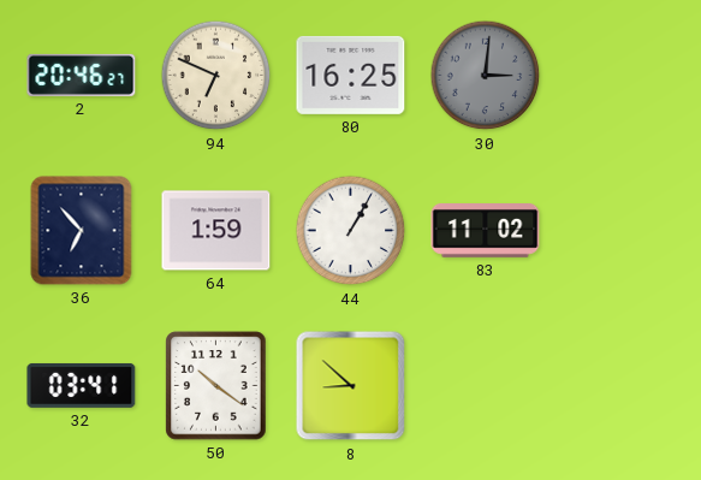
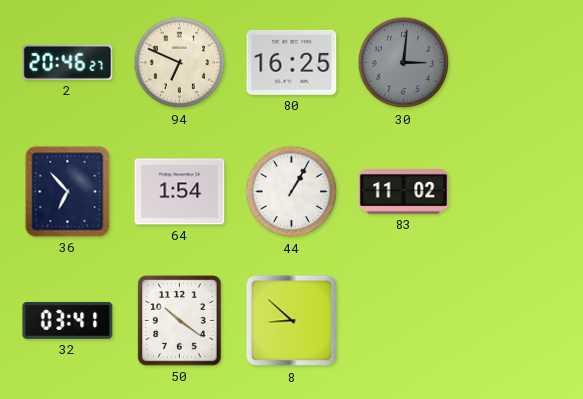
64: 1:59 -> 1:54 (180, 192)
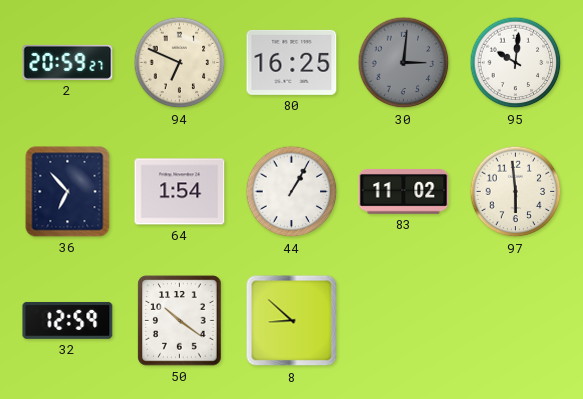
2: 20:46 -> 20:59 (68, 62)
95: none -> 10:01 (516, 63)
97: none -> 5:59 (516, 192)
32: 03:41 -> 12:59 (68, 320)
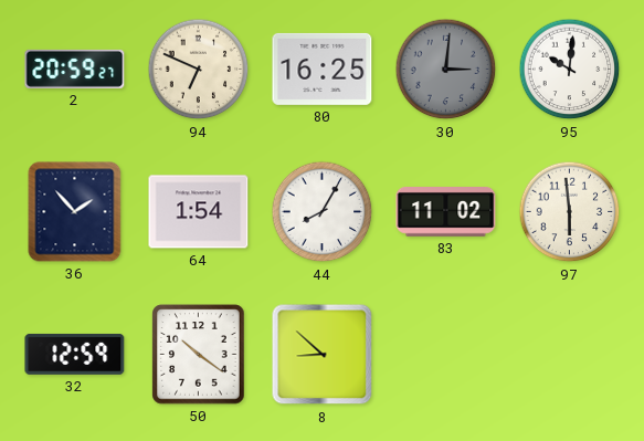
36: 6:53 -> 1:53 (75, 212)
44: 1:05 -> 8:05 (323, 212)
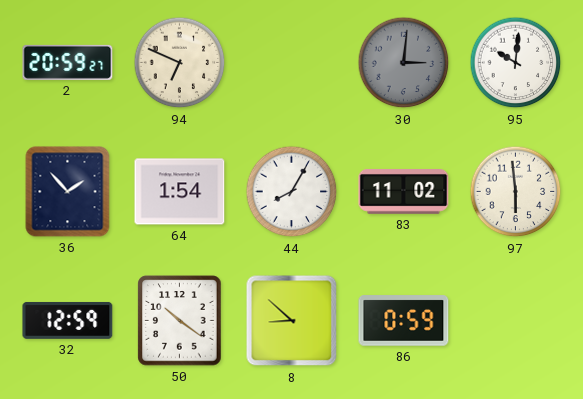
80: 16:25 -> none (323, 69)
86: none -> 0:59 (404, 321)
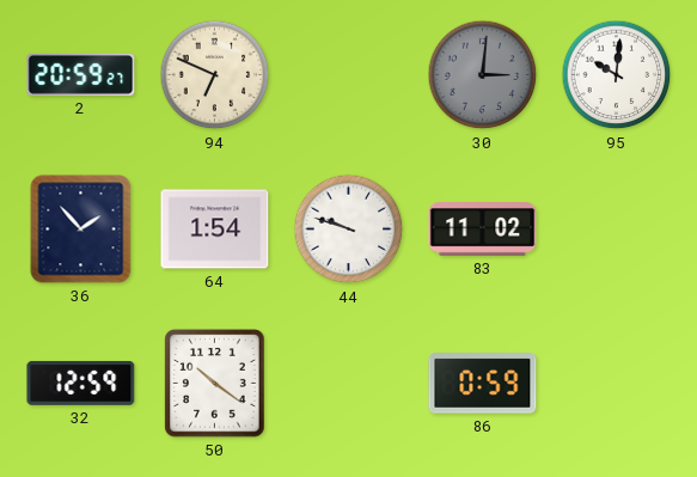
44: 8:05 -> 9:48 (349, 230)
97: 5:59 -> none (516, 192)
8: 8:52 -> none (292, 321)
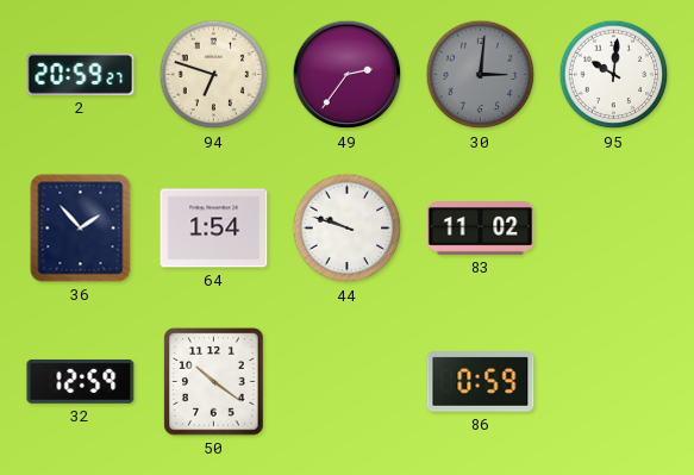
94: 6:49 -> 6:48 (214, 75)
49: none -> 2:36 (348, 75)
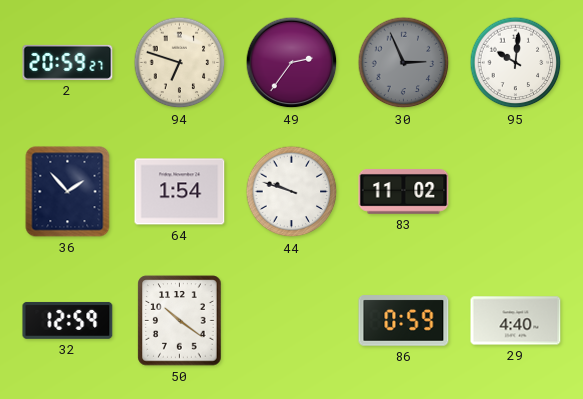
30: 3:01 -> 2:56 (404, 63)
29: none -> 4:40 (516, 321)
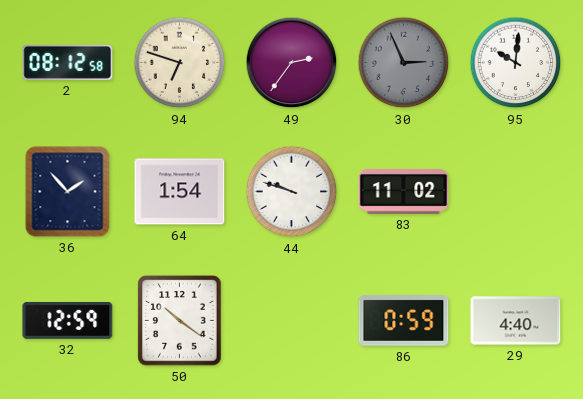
2: 20:59 -> 08:12 (68, 62)
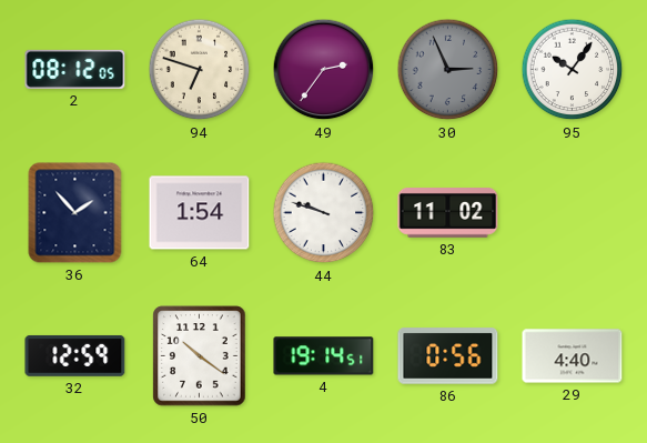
2: 08:12:58 -> 08:12:05 (75, 69)
95: 10:01 -> 10:06 (573, 70)
4: none -> 19:14 (324, 356)
86: 0:59 -> 0:56 (448, 356)
